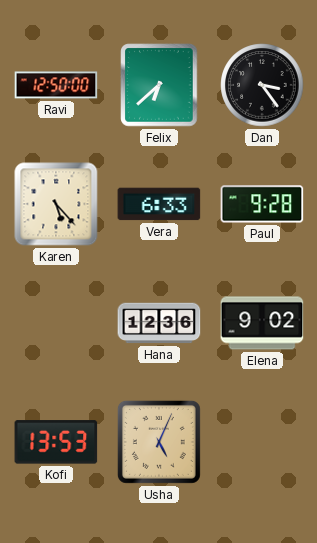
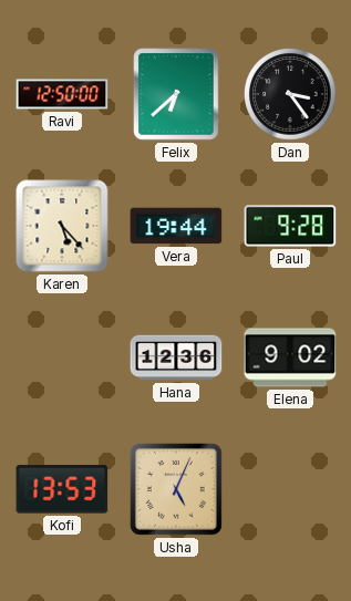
Vera: 6:33 -> 19:44 (176, 226)
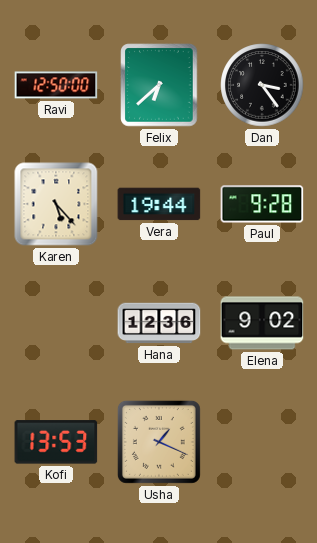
Usha: 5:04 -> 1:19 (159, 442)
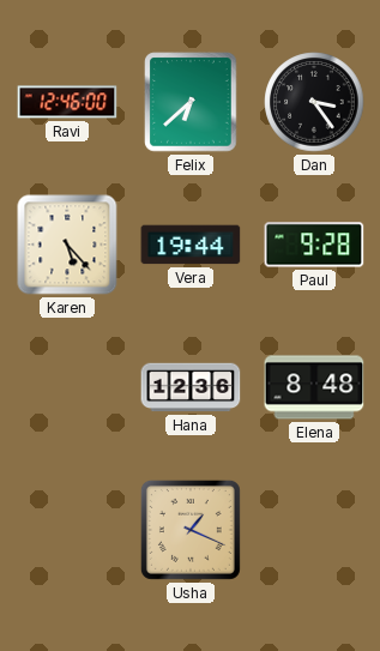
Ravi: 12:50 -> 12:46 (67, 102)
Elena: 9:02 -> 8:48 (314, 387)
Kofi: 13:53 -> none (56, 442)
